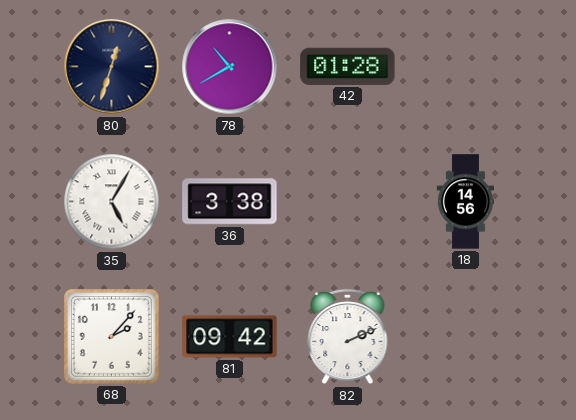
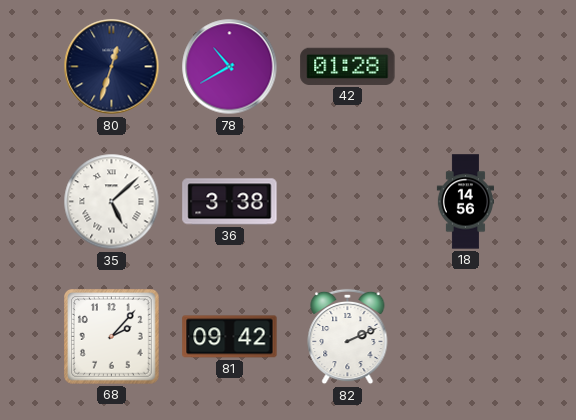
35: 5:05 -> 5:08 (112, 202)
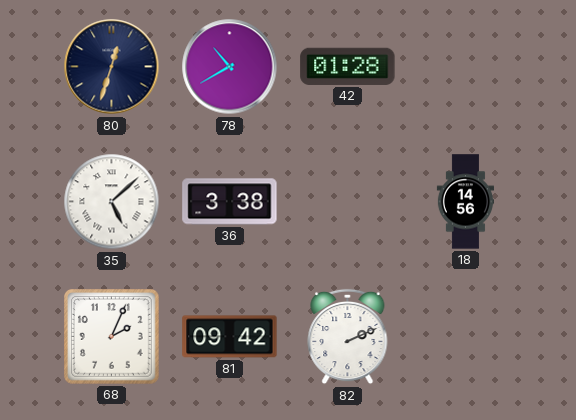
68: 2:07 -> 2:04 (112, 337)
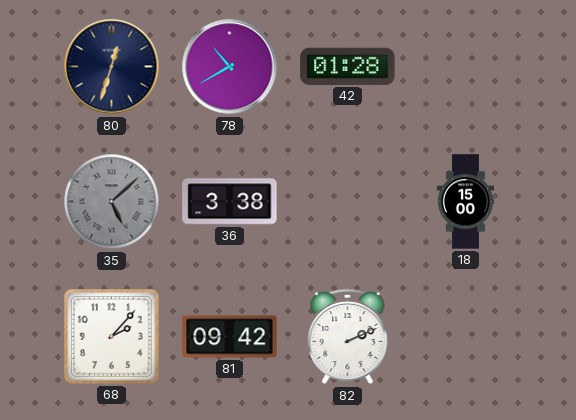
35 dial: white -> grey (112, 202)
18: 14:56 -> 15:00 (465, 202)
68: 2:04 -> 2:07 (112, 337)
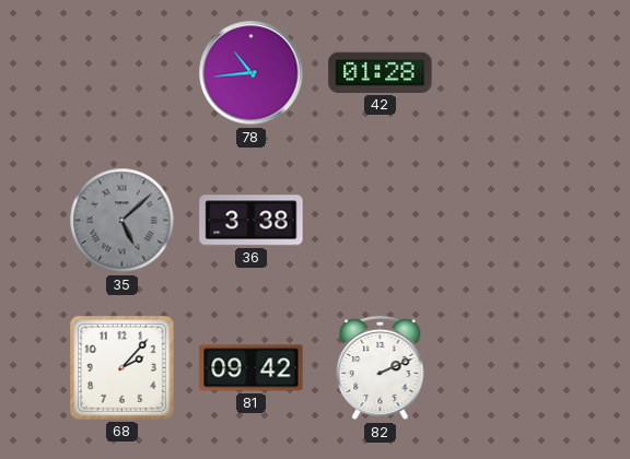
80: 12:33 -> none (112, 67)
78: 10:40 -> 10:44 (252, 73)
18: 15:00 -> none (465, 202)
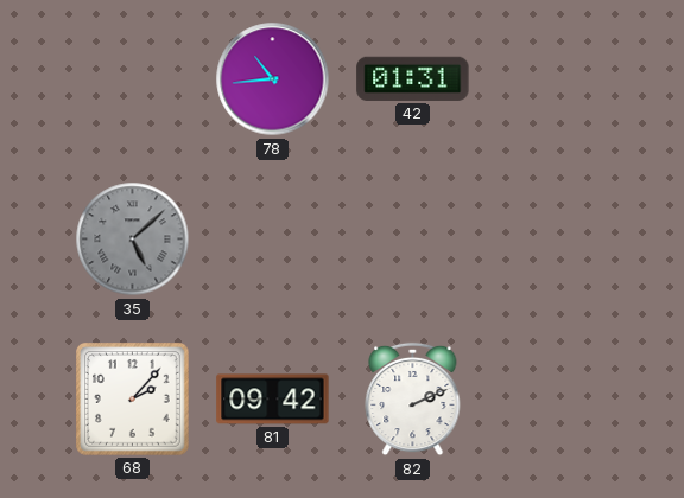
42: 01:28 -> 01:31 (413, 78)
36: 3:38 -> none (252, 221)
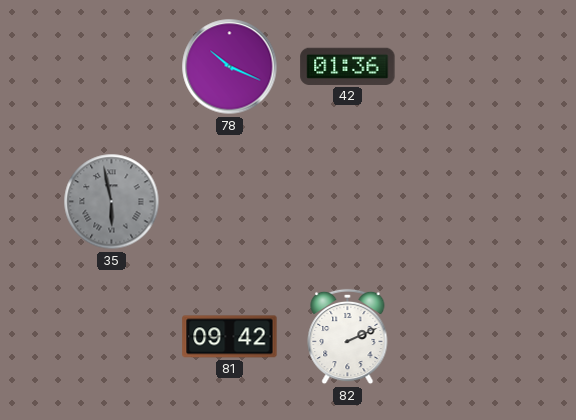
78: 10:44 -> 10:19 (230, 67)
42: 01:31 -> 01:36 (348, 66)
35: 5:08 -> 5:58 (112, 202)
68: 2:07 -> none (133, 400)
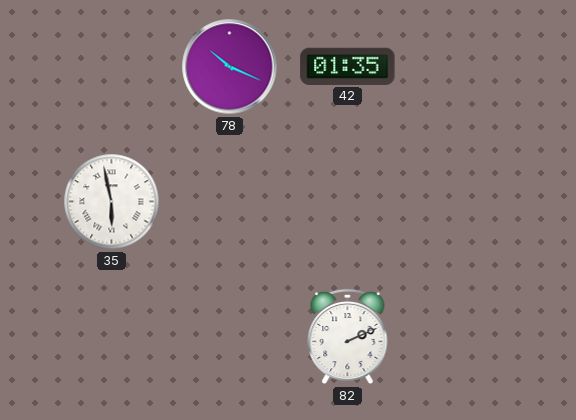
42: 01:36 -> 01:35 (348, 66)
35 dial: grey -> white (112, 202)
81: 09:42 -> none (230, 337)
